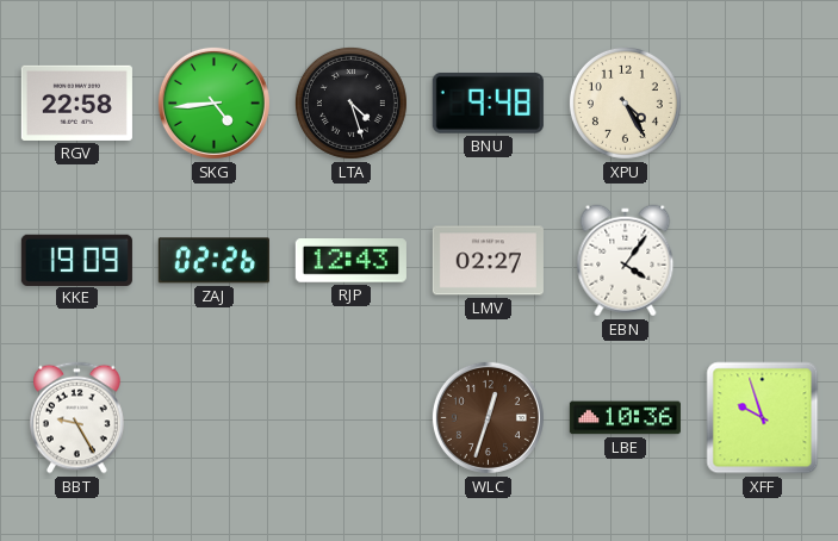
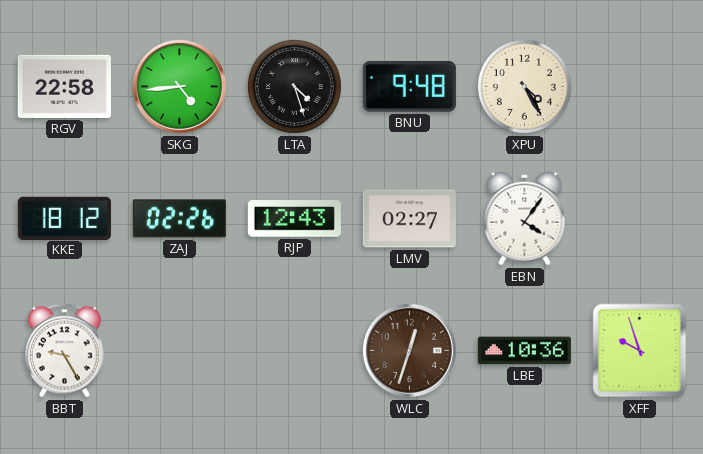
KKE: 19:09 -> 18:12 (64, 218)
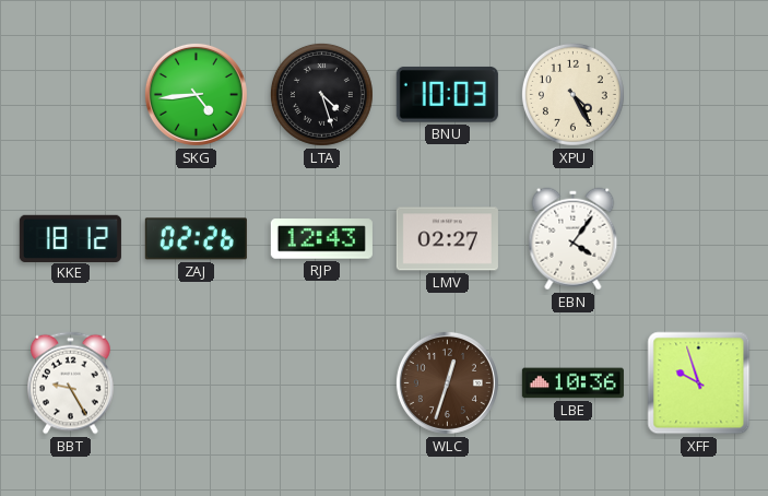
RGV: 22:58 -> none (64, 86)
BNU: 9:48 -> 10:03 (447, 94)
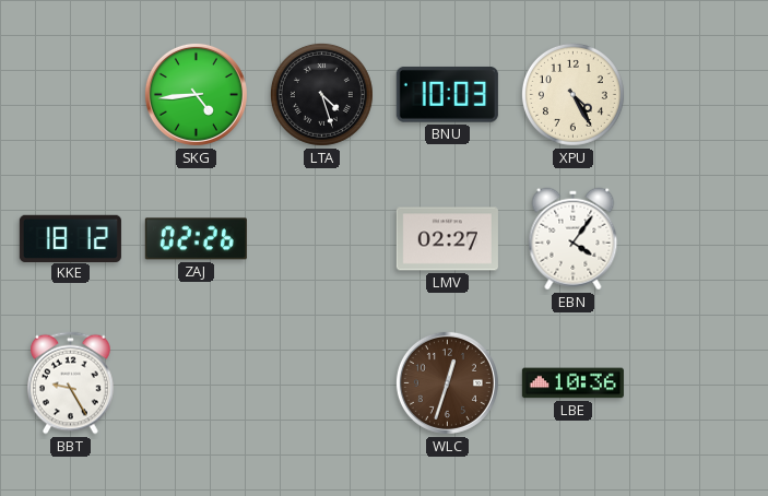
RJP: 12:43 -> none (321, 239)
XFF: 9:57 -> none (699, 383)
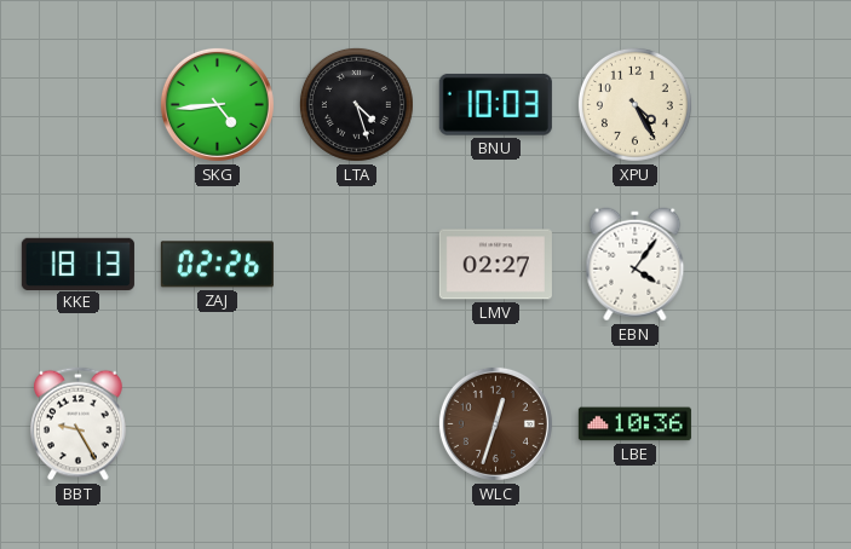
KKE: 18:12 -> 18:13 (77, 264)
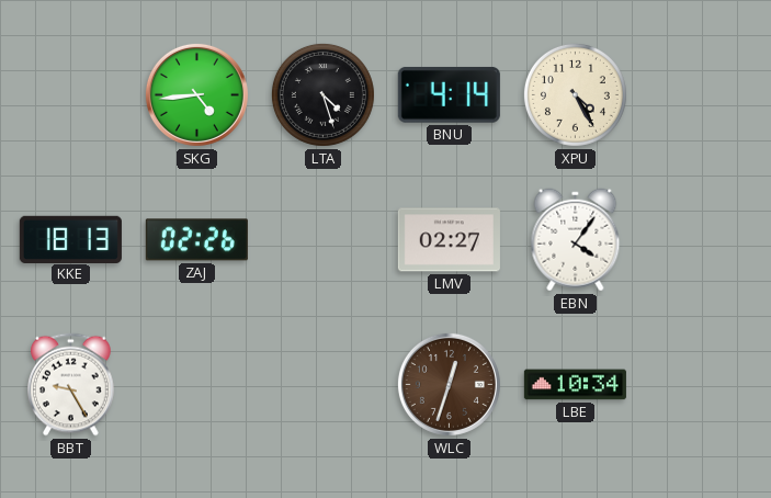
BNU: 10:03 -> 4:14 (449, 94)
LBE: 10:36 -> 10:34 (575, 385)
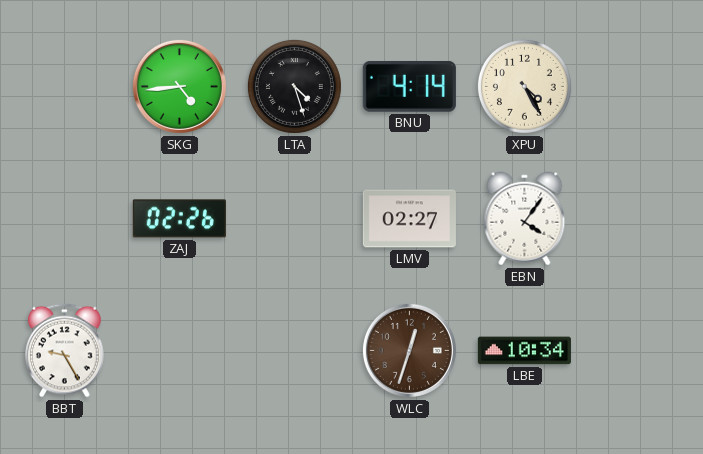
KKE: 18:13 -> none (70, 239)
